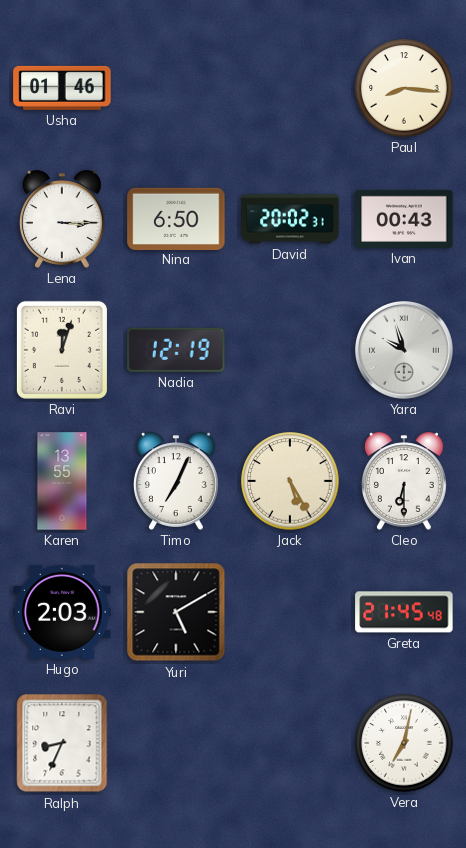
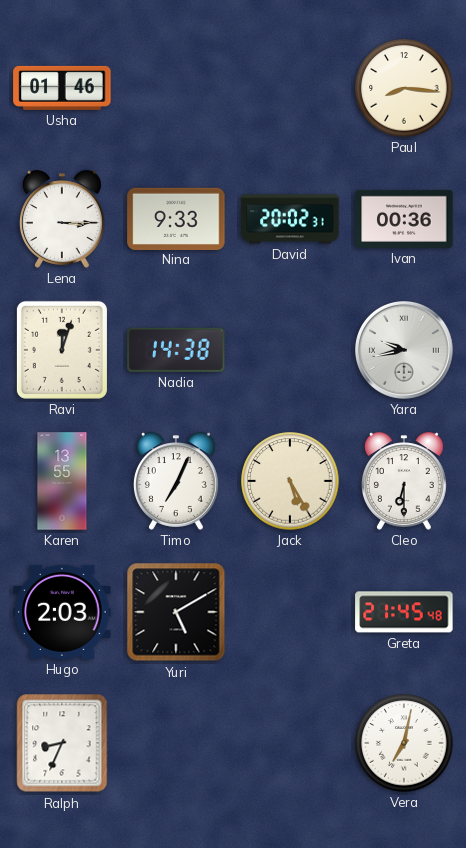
Nina: 6:50 -> 9:33 (176, 218)
Ivan: 00:43 -> 00:36 (404, 219)
Nadia: 12:19 -> 14:38 (176, 350)
Yara: 9:57 -> 9:43 (405, 351)
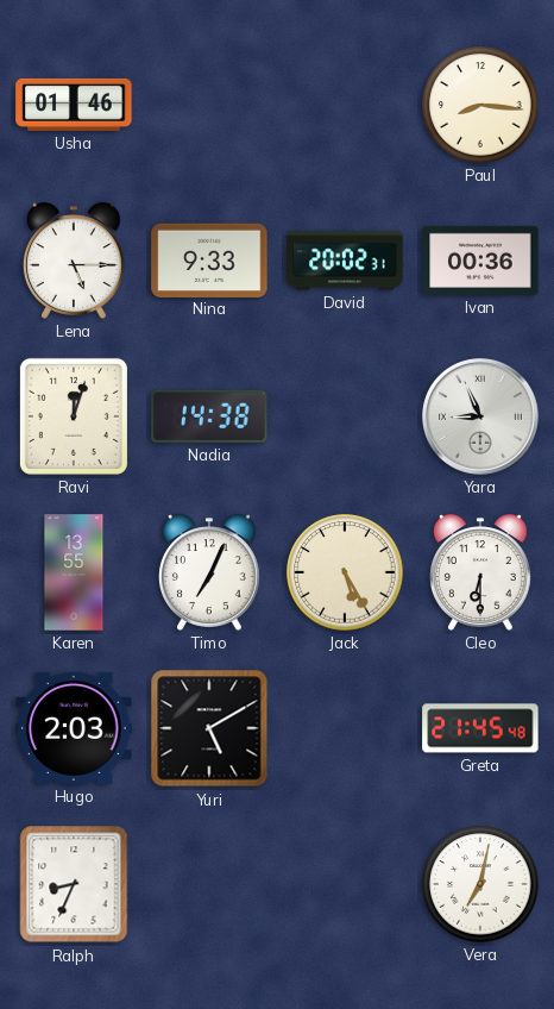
Lena: 3:15 -> 5:15 (74, 261)
Yara: 9:43 -> 8:56 (481, 418)
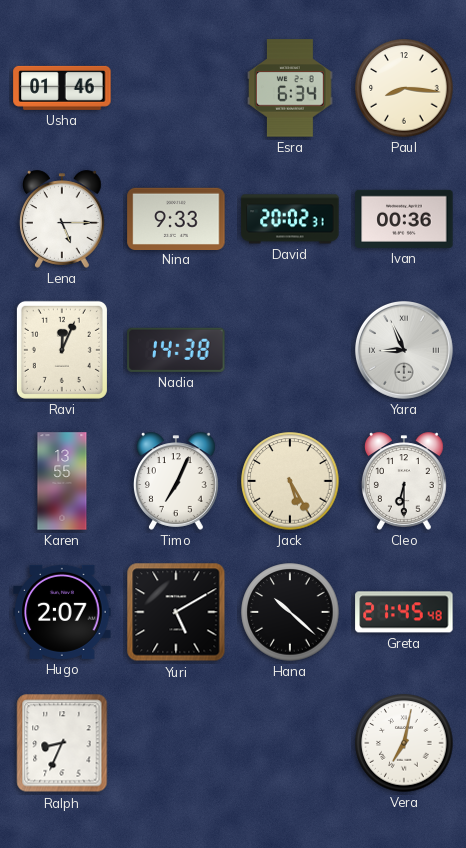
Esra: none -> 6:34 (291, 88)
Ravi: 12:03 -> 12:04 (62, 350)
Hugo: 2:03 -> 2:07 (62, 612)
Hana: none -> 10:22 (290, 612)
